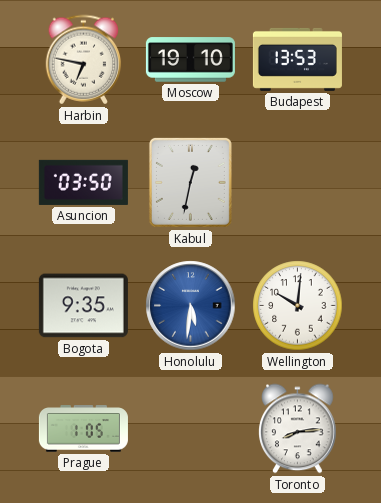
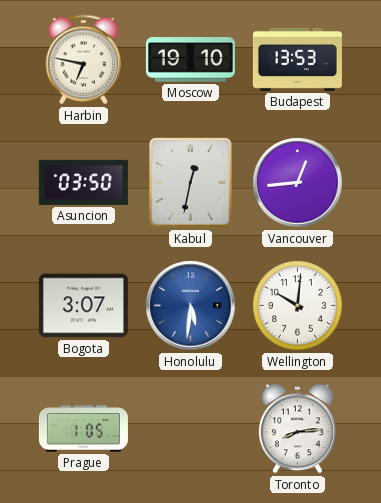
Vancouver: none -> 12:44 (298, 183)
Bogota: 9:35 -> 3:07 (83, 306)
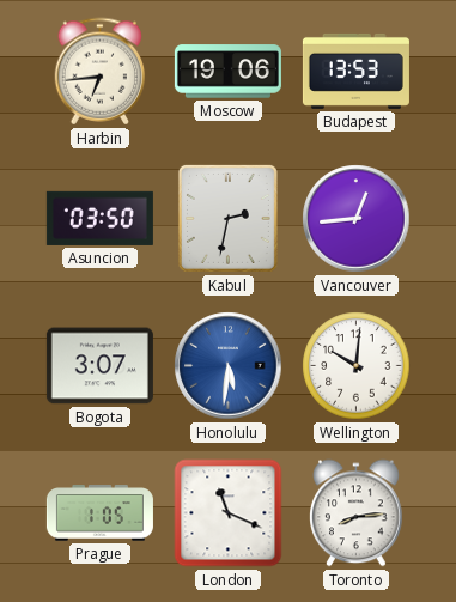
Harbin: 6:47 -> 6:44 (101, 72)
Moscow: 19:10 -> 19:06 (227, 72)
Kabul: 12:32 -> 2:32 (227, 218)
London: none -> 11:19 (229, 513)
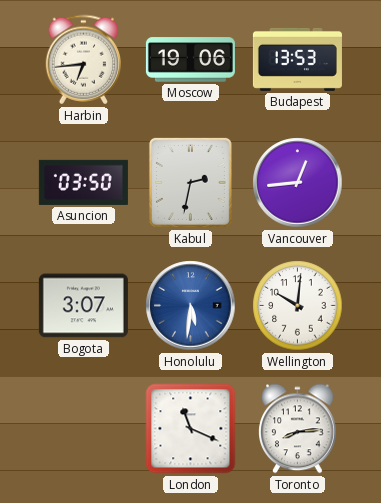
Prague: 1:05 -> none (99, 513)
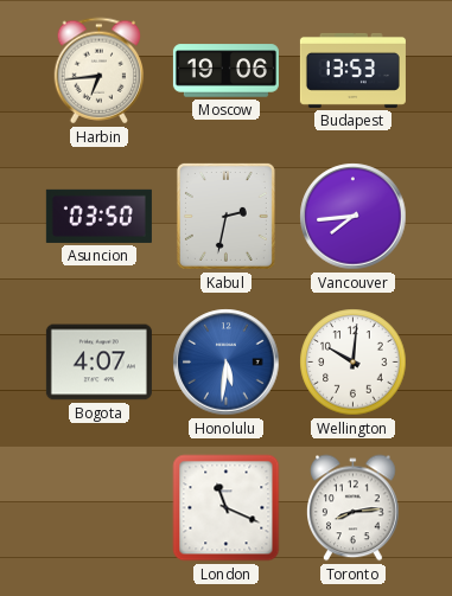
Vancouver: 12:44 -> 7:44 (354, 217)
Bogota: 3:07 -> 4:07 (98, 363)
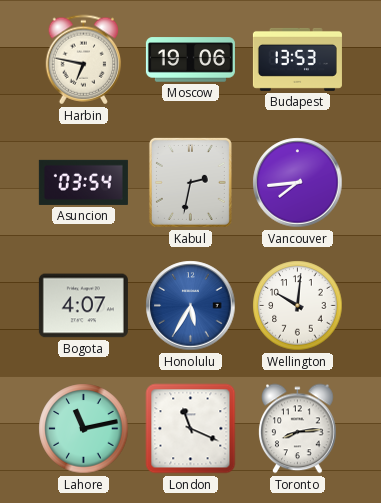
Harbin: 6:44 -> 6:47 (84, 60)
Asuncion: 03:50 -> 03:54 (83, 182)
Honolulu: 5:31 -> 5:35 (191, 306)
Lahore: none -> 11:13 (84, 429)
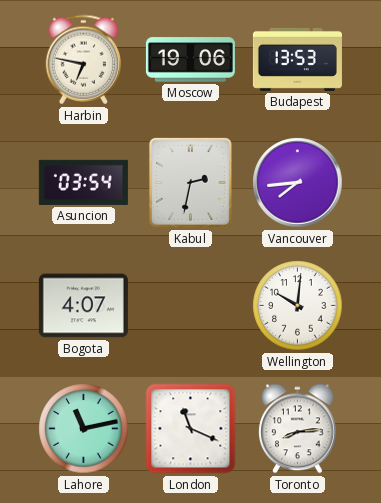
Honolulu: 5:35 -> none (191, 306)
